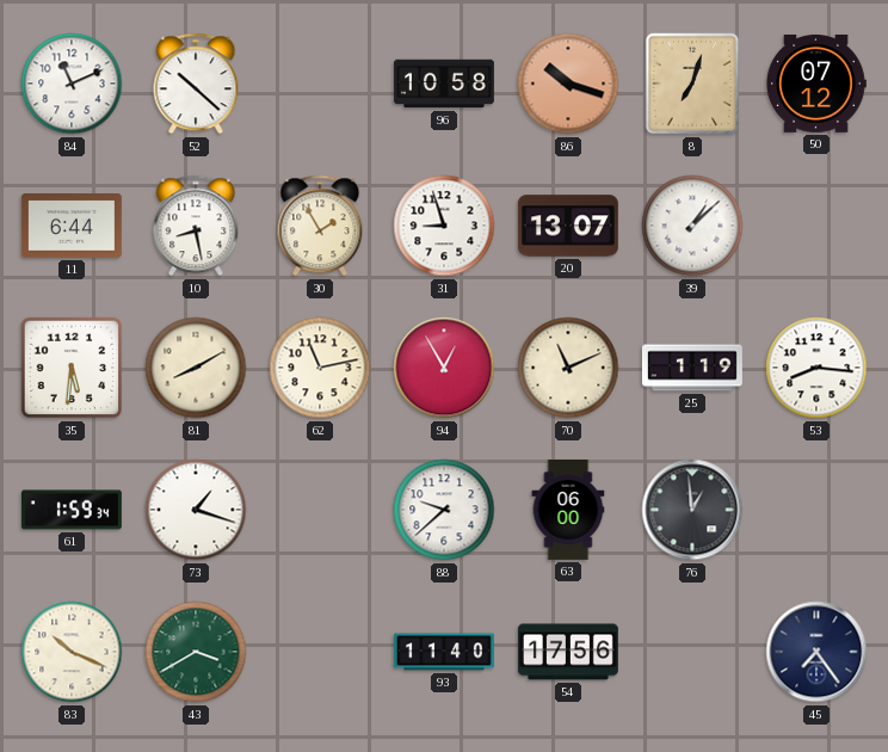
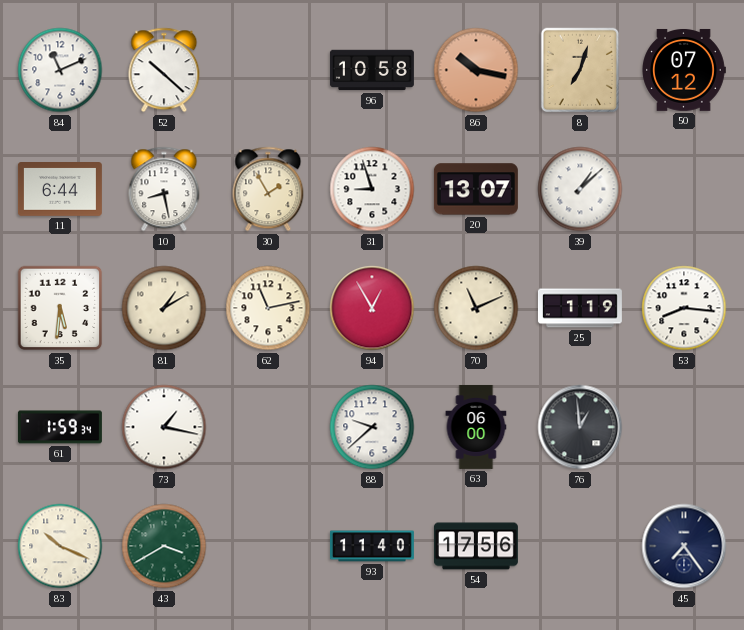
86: 10:18 -> 10:17 (476, 70)
81: 8:10 -> 1:10 (164, 308)
73: 1:18 -> 1:17 (164, 427)
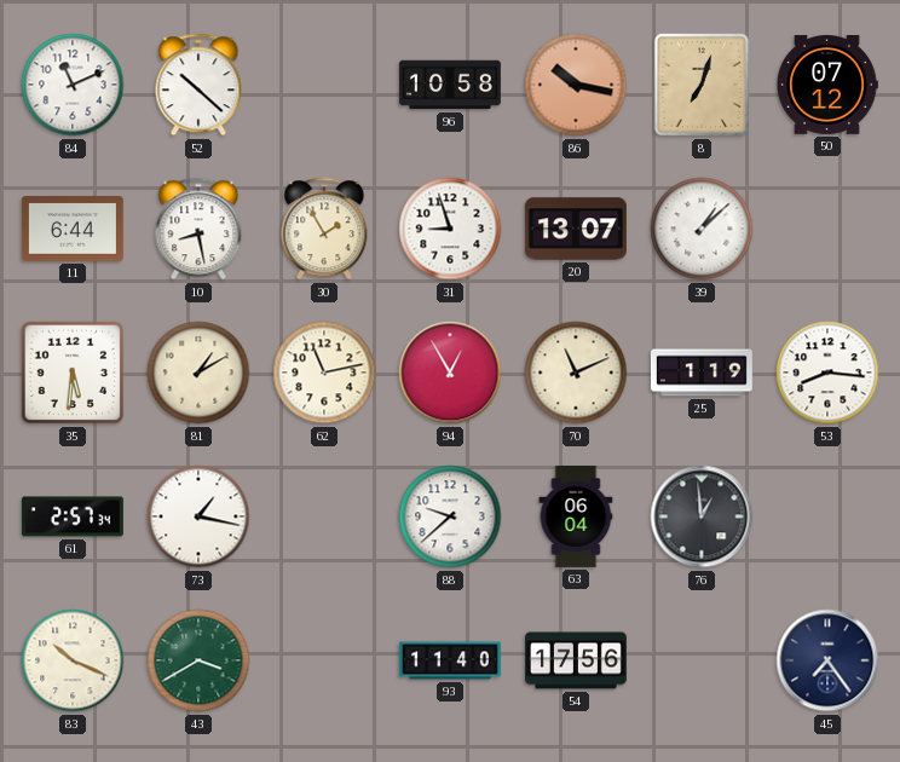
61: 1:59 -> 2:57 (73, 516)
63: 06:00 -> 06:04 (576, 516)
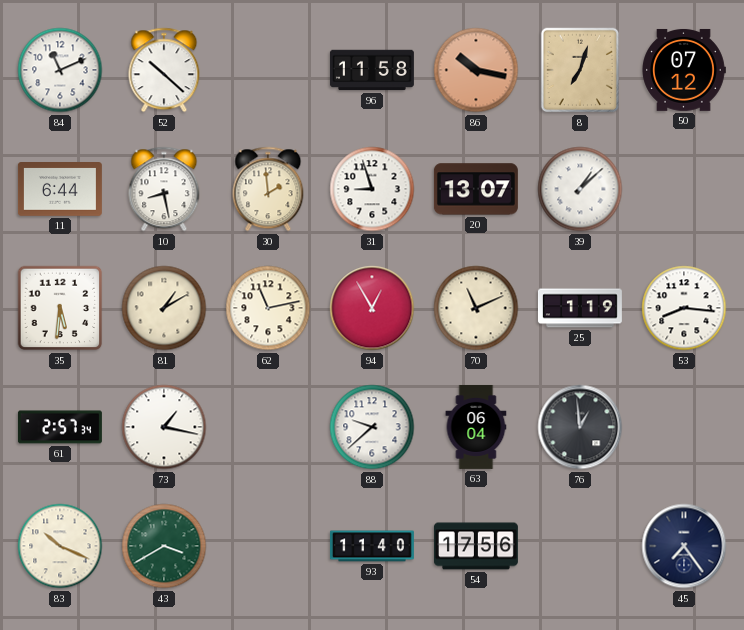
96: 10:58 -> 11:58 (372, 70)
30: 1:55 -> 1:59 (268, 189)
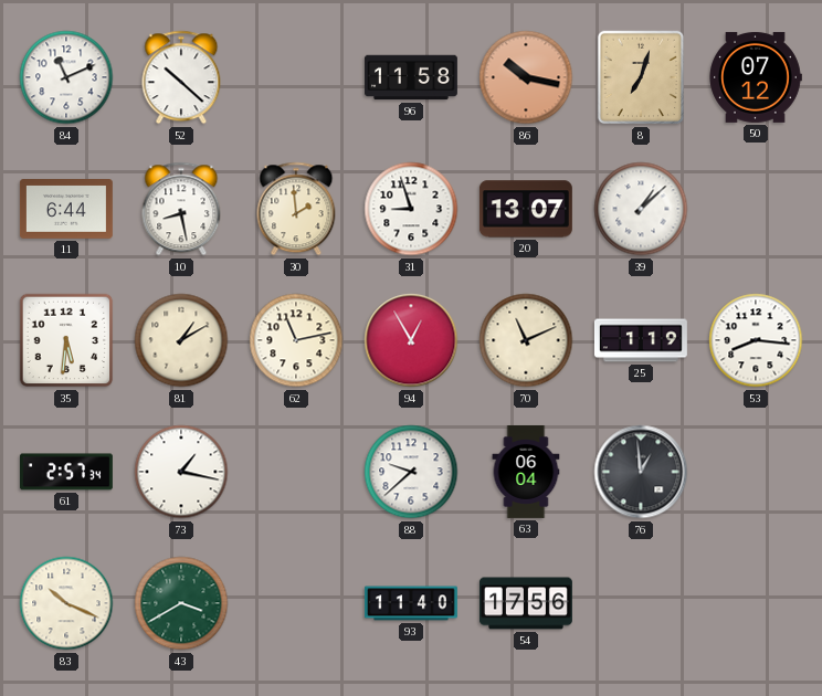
45: 7:24 -> none (684, 546)
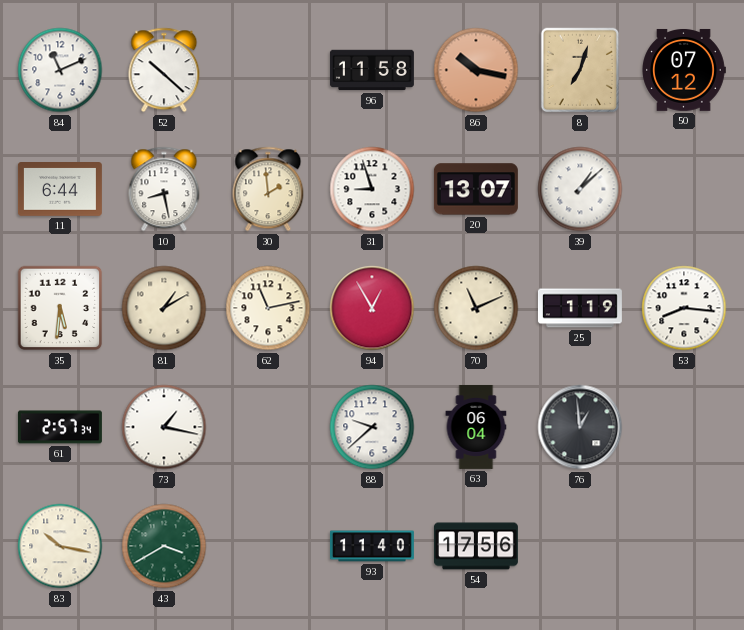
83: 10:19 -> 10:17 (60, 546)
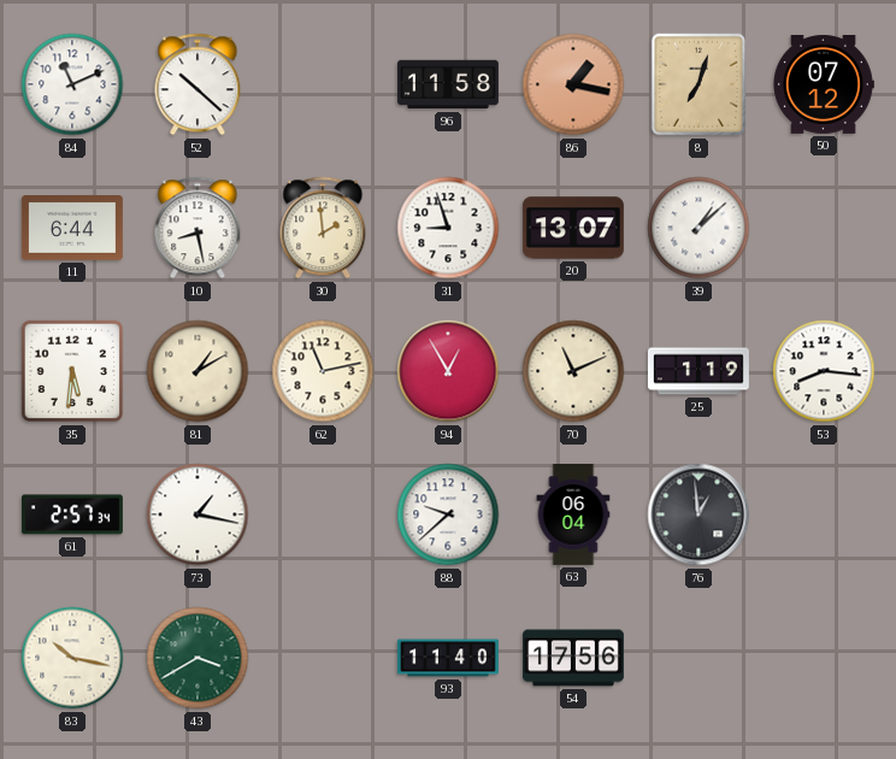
86: 10:17 -> 1:17 (573, 84)
